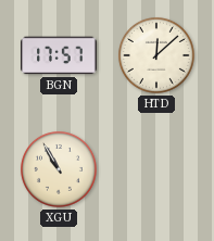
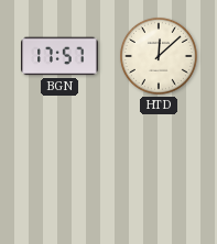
XGU: 10:55 -> none (59, 169)
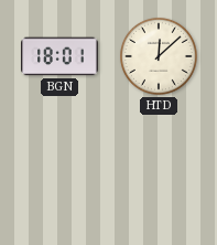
BGN: 17:57 -> 18:01 (59, 56)
